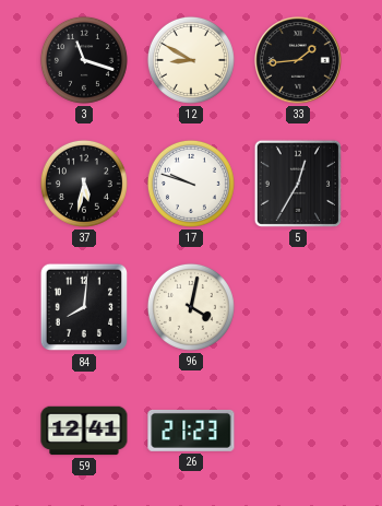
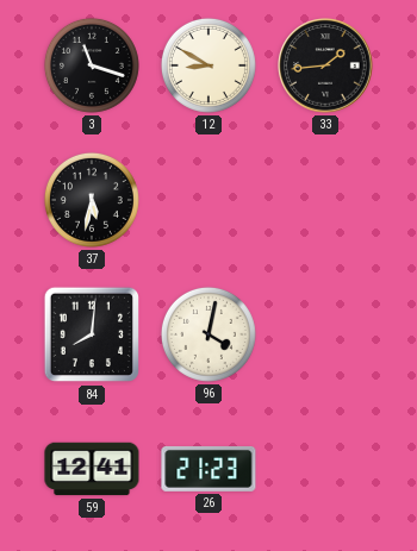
17: 9:48 -> none (191, 184)
5: 12:35 -> none (298, 184)
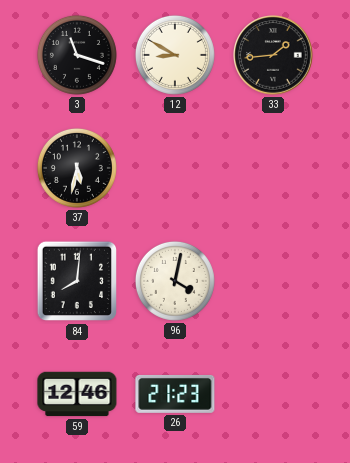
59: 12:41 -> 12:46 (77, 394)
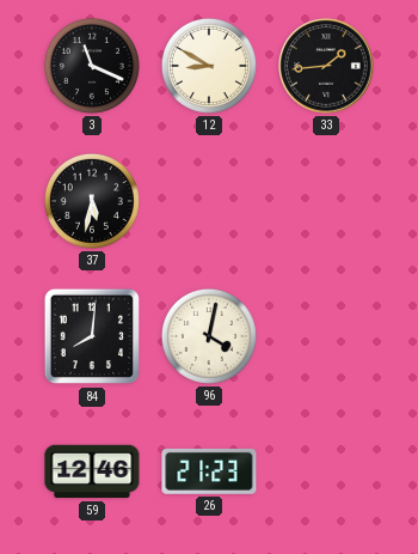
3: 11:18 -> 11:19 (92, 66)
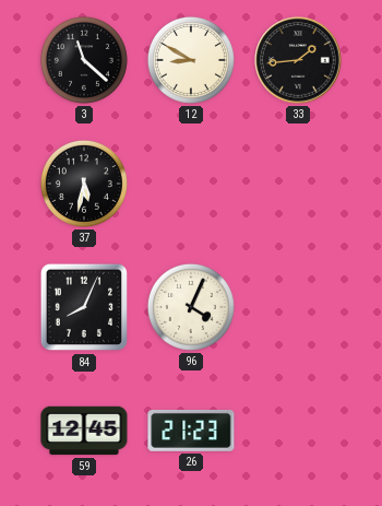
3: 11:19 -> 11:22 (84, 60)
84: 8:01 -> 8:04 (84, 307)
96: 4:02 -> 4:04 (191, 307)
59: 12:46 -> 12:45 (84, 431)
